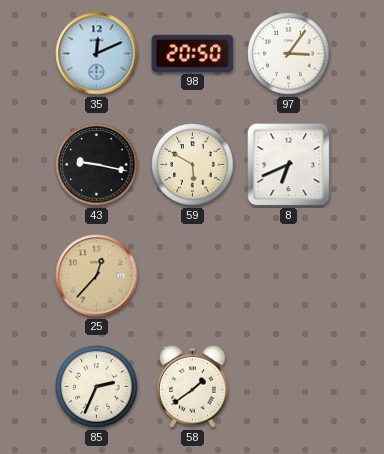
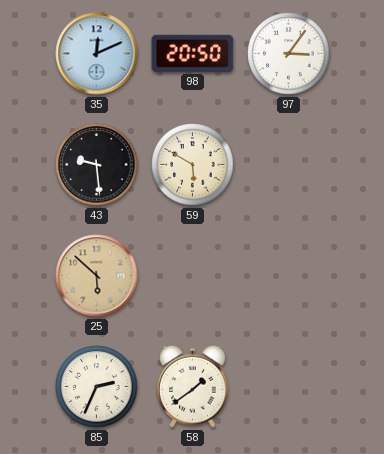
43: 9:17 -> 9:29 (97, 165)
8: 6:41 -> none (289, 165)
25: 12:37 -> 5:52 (97, 276)
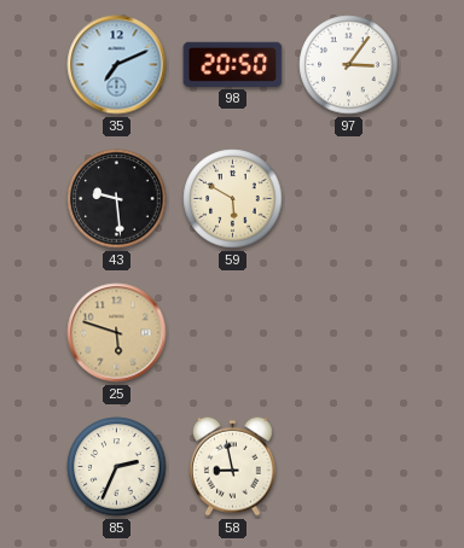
35: 12:11 -> 7:11 (117, 65)
25: 5:52 -> 5:48 (117, 333)
58: 1:39 -> 8:58 (233, 466)
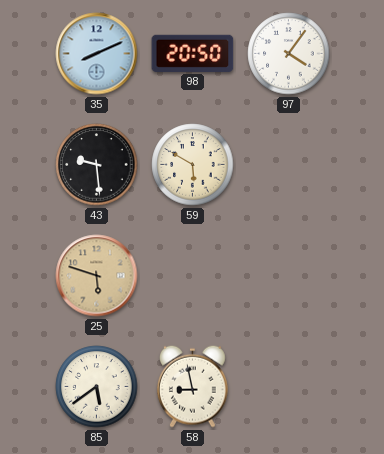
35: 7:11 -> 8:11 (97, 54)
97: 3:06 -> 4:06 (289, 54)
85: 2:34 -> 5:39 (97, 387)
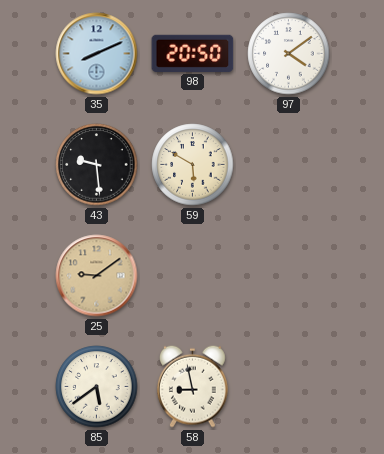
97: 4:06 -> 4:09 (289, 54)
25: 5:48 -> 9:09 (97, 276)
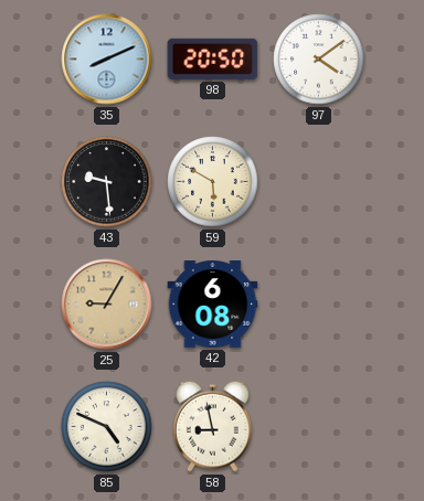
25: 9:09 -> 9:05 (107, 305)
42: none -> 6:08 (213, 305)
85: 5:39 -> 4:49 (107, 427)
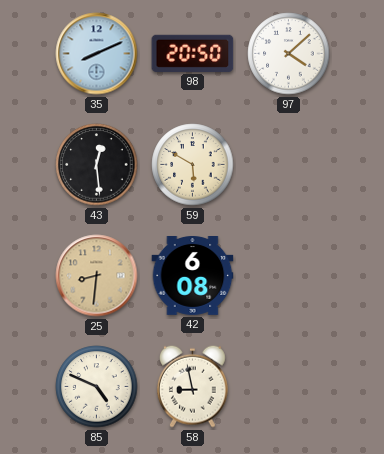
97: 4:09 -> 4:08 (289, 54)
43: 9:29 -> 12:29 (97, 165)
25: 9:05 -> 8:31 (97, 276)
